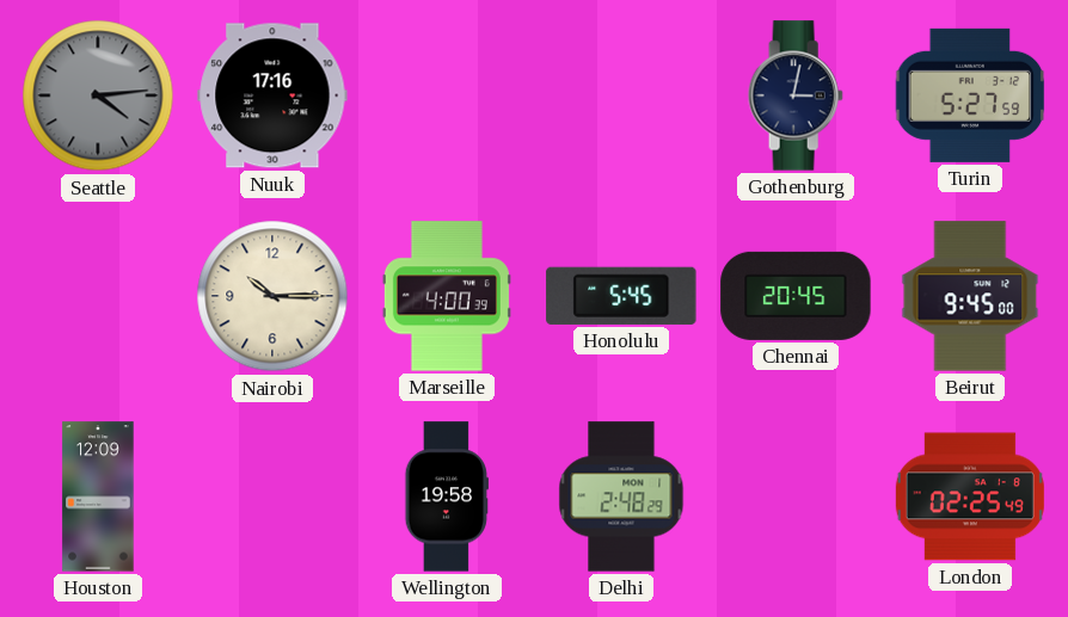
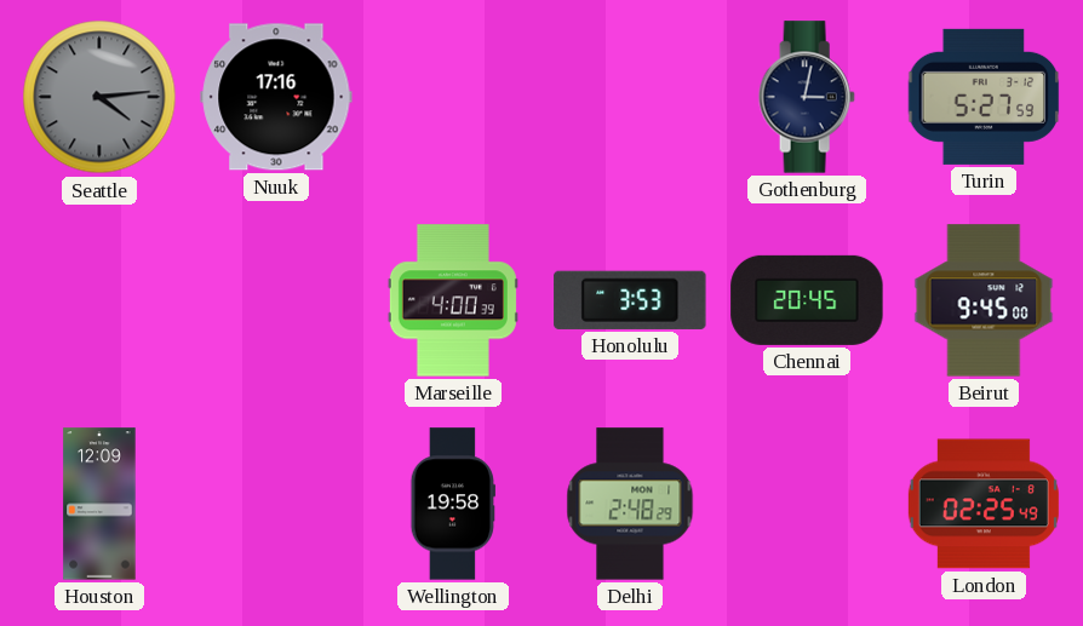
Nairobi: 10:15 -> none (272, 296)
Honolulu: 5:45 -> 3:53 (630, 300)
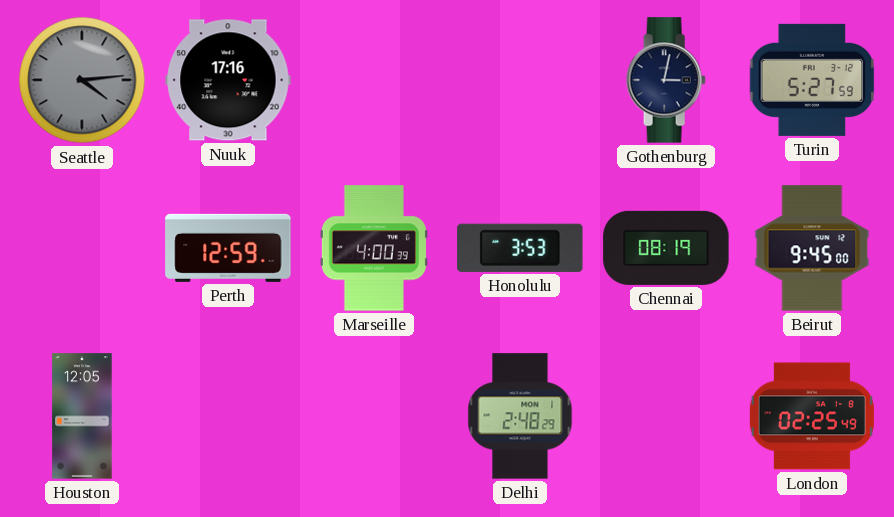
Perth: none -> 12:59 (228, 248)
Chennai: 20:45 -> 08:19 (666, 248)
Houston: 12:09 -> 12:05 (82, 416)
Wellington: 19:58 -> none (452, 504)
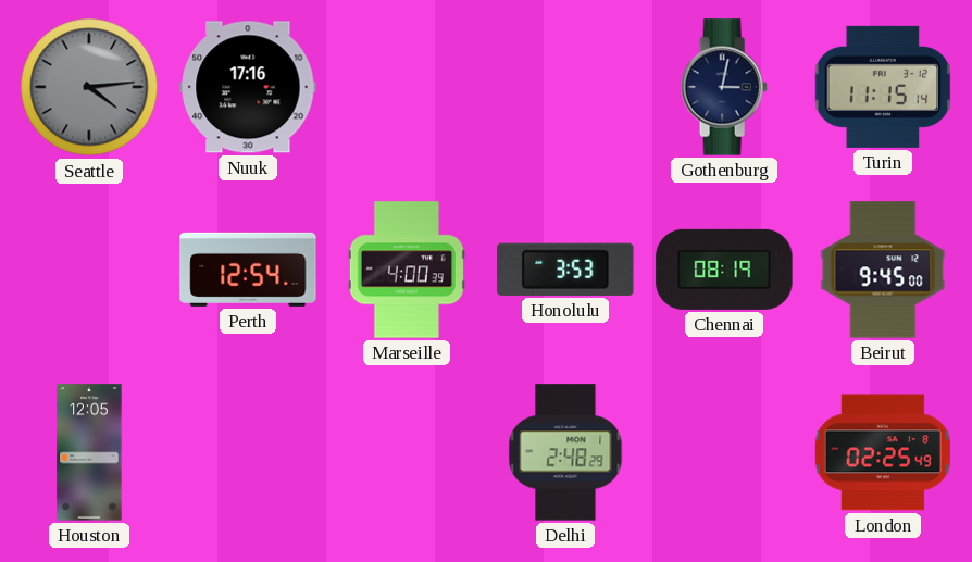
Turin: 5:27 -> 11:15 (883, 87)
Perth: 12:59 -> 12:54 (248, 270)
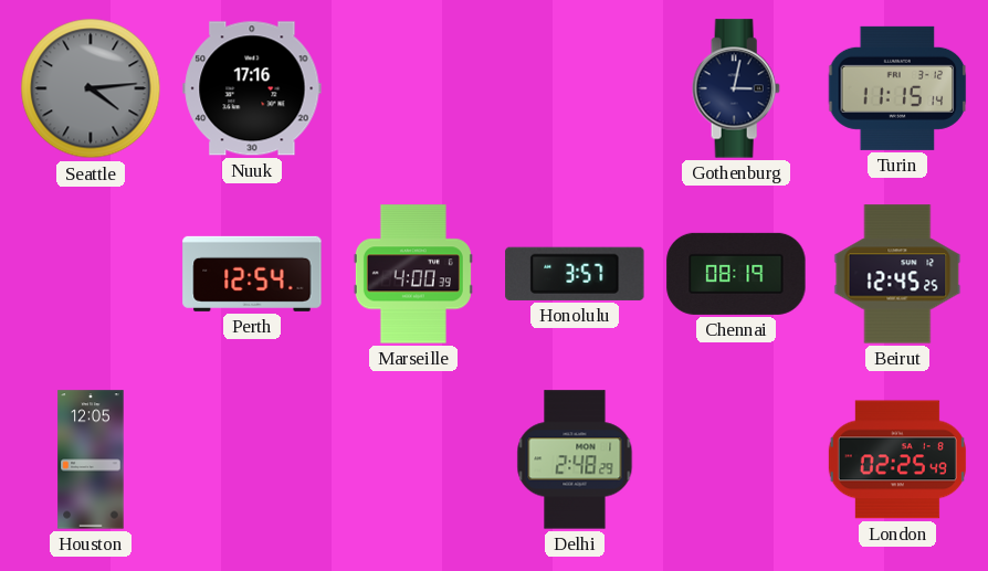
Honolulu: 3:53 -> 3:57 (575, 274)
Beirut: 9:45 -> 12:45 (897, 274)
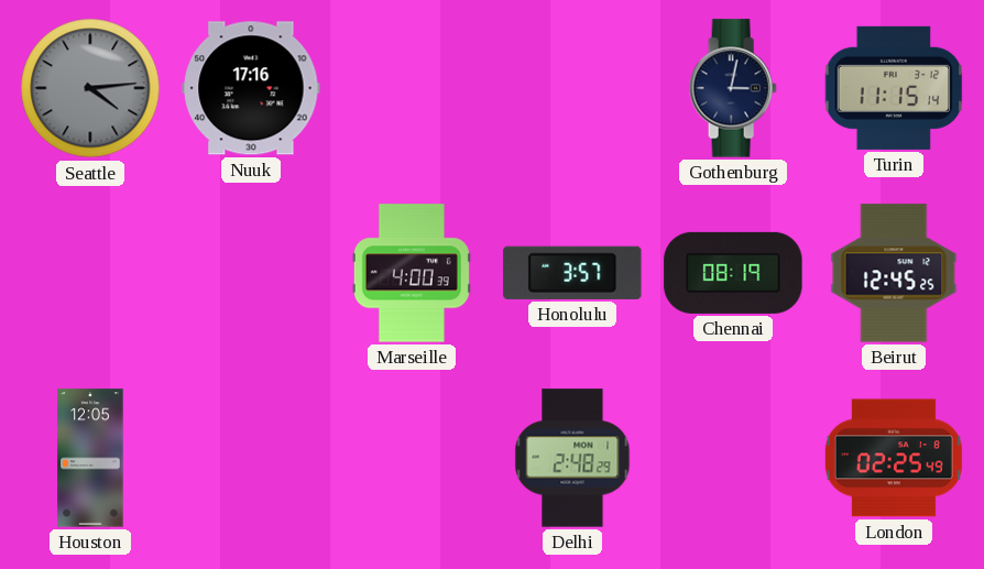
Perth: 12:54 -> none (252, 274)
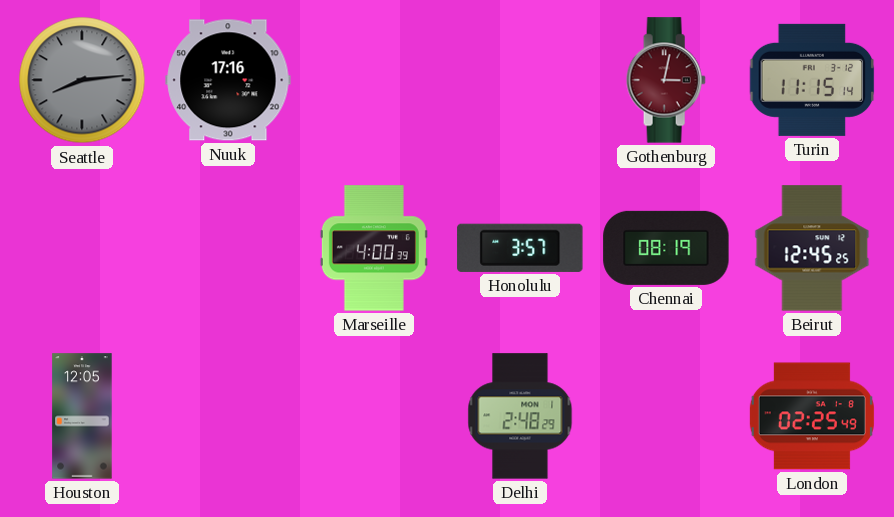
Seattle: 4:14 -> 8:14 (82, 80)
Gothenburg dial: navy -> burgundy (666, 80)
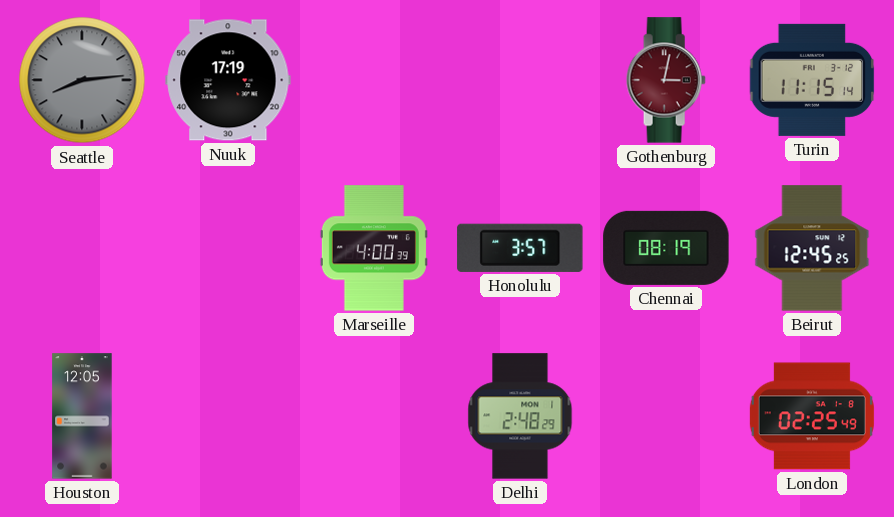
Nuuk: 17:16 -> 17:19 (228, 80)
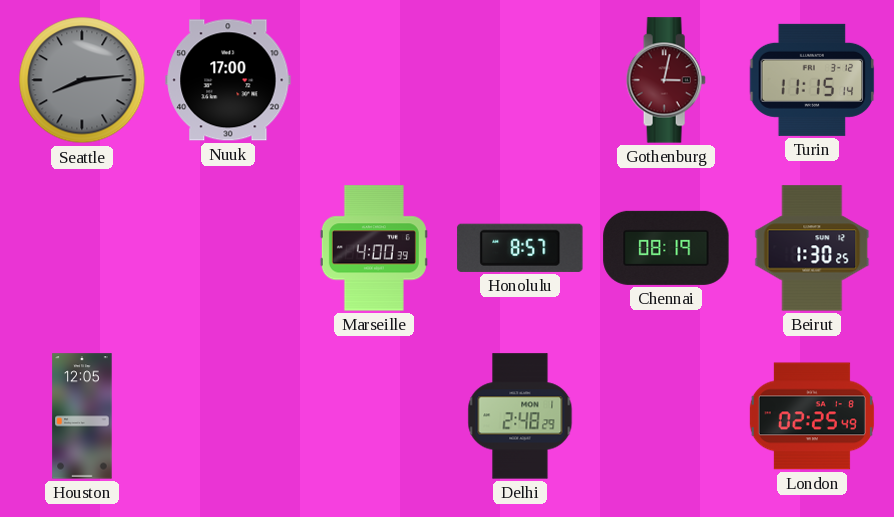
Nuuk: 17:19 -> 17:00 (228, 80)
Honolulu: 3:57 -> 8:57 (520, 248)
Beirut: 12:45 -> 1:30 (812, 248)
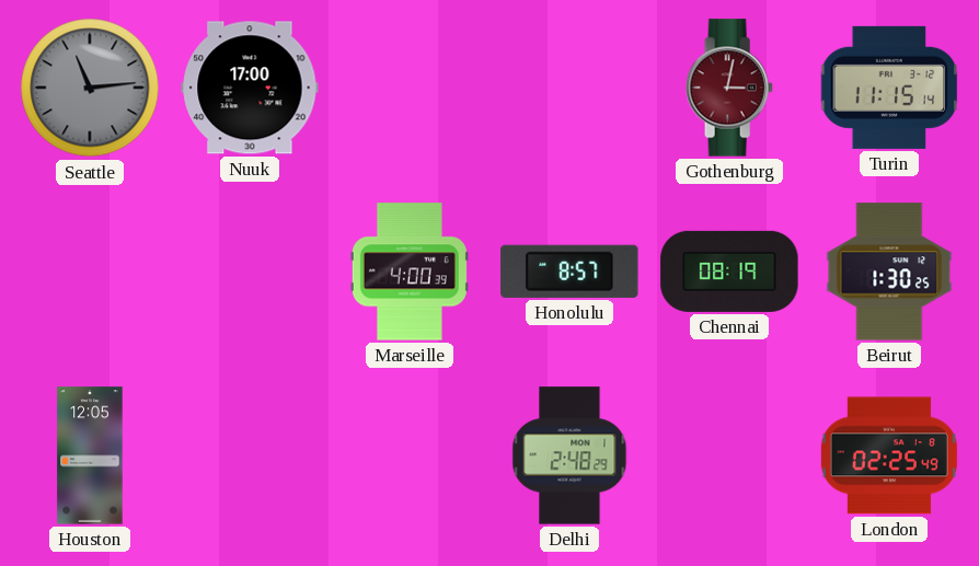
Seattle: 8:14 -> 11:14 (90, 88)
